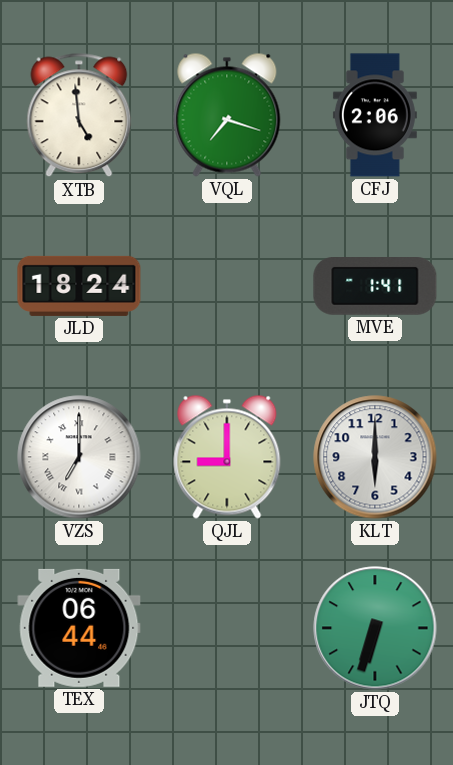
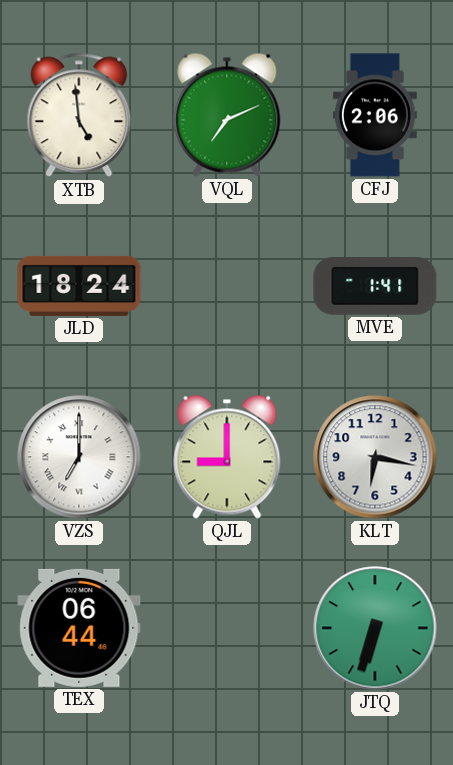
VQL: 7:18 -> 7:11 (227, 115)
KLT: 6:00 -> 6:17 (375, 457)
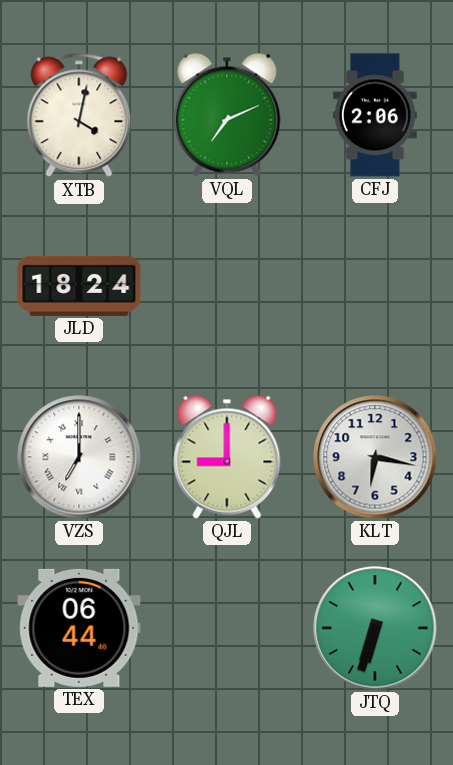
XTB: 4:59 -> 4:02 (79, 115)
MVE: 1:41 -> none (375, 287)
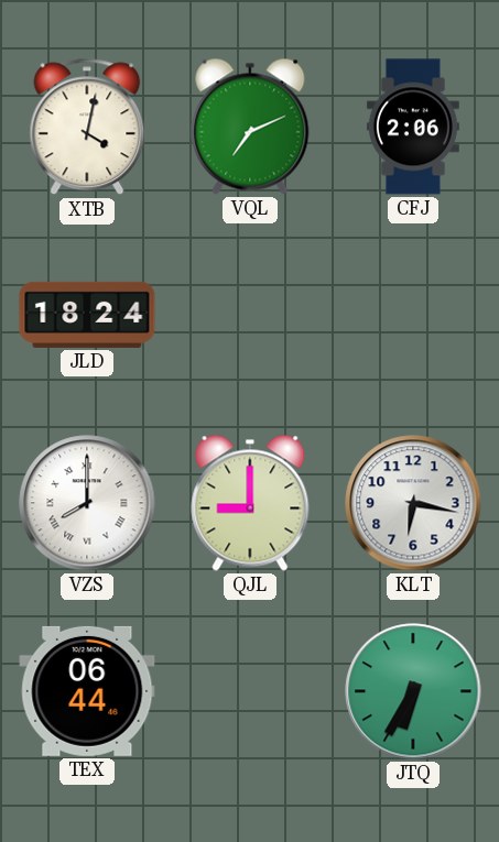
VZS: 7:00 -> 8:00 (87, 503)
JTQ: 6:33 -> 6:35 (413, 691)
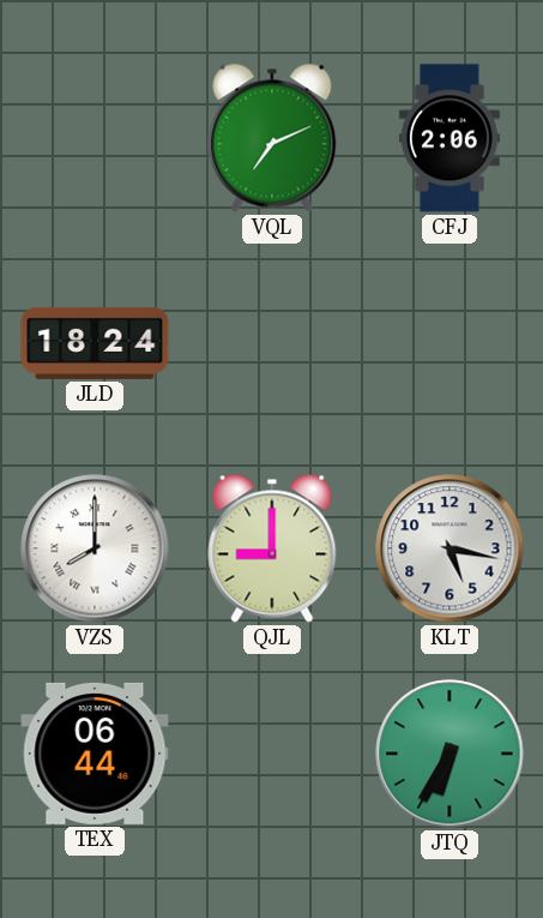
XTB: 4:02 -> none (87, 127)
KLT: 6:17 -> 5:17 (450, 548)
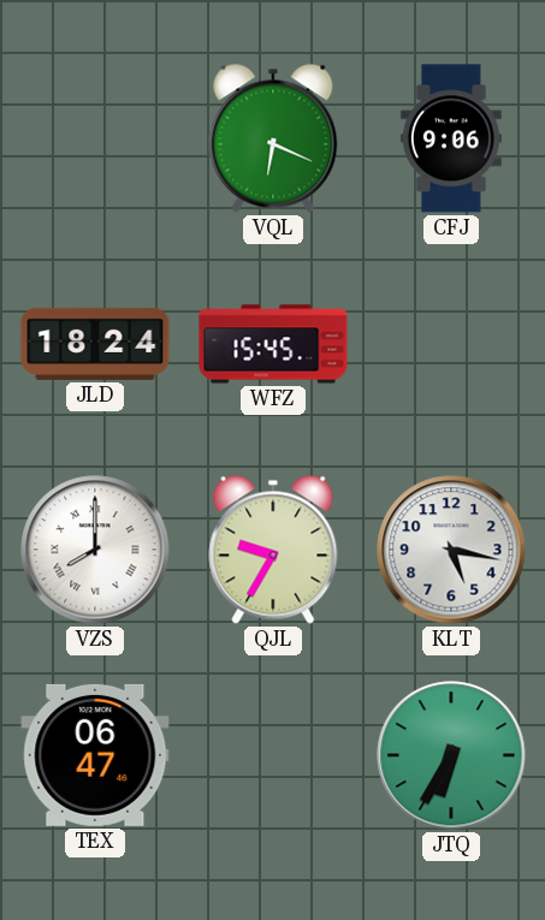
VQL: 7:11 -> 6:19 (273, 138)
CFJ: 2:06 -> 9:06 (451, 138)
WFZ: none -> 15:45 (273, 344)
QJL: 9:00 -> 9:35 (273, 550)
TEX: 06:44 -> 06:47 (95, 755)
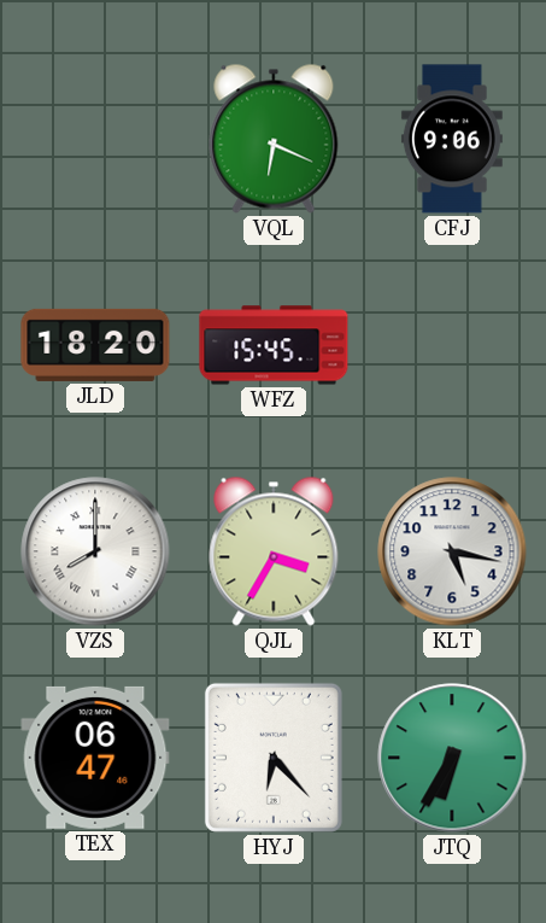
JLD: 18:24 -> 18:20 (95, 345)
QJL: 9:35 -> 3:35 (274, 551)
HYJ: none -> 6:23 (274, 758)
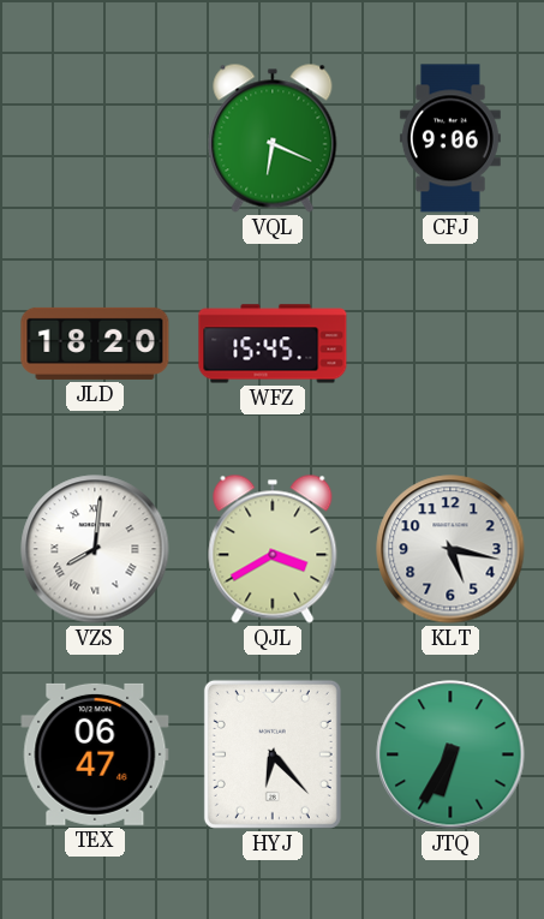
VZS: 8:00 -> 8:01 (95, 549)
QJL: 3:35 -> 3:40 (273, 549)
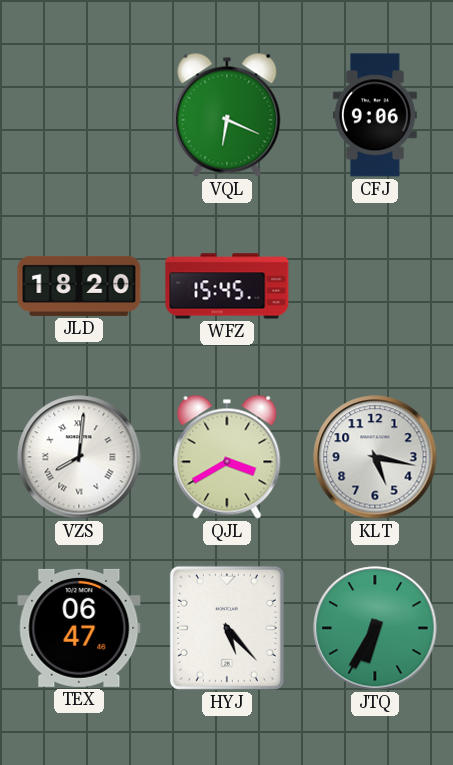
HYJ: 6:23 -> 5:23 (227, 628)
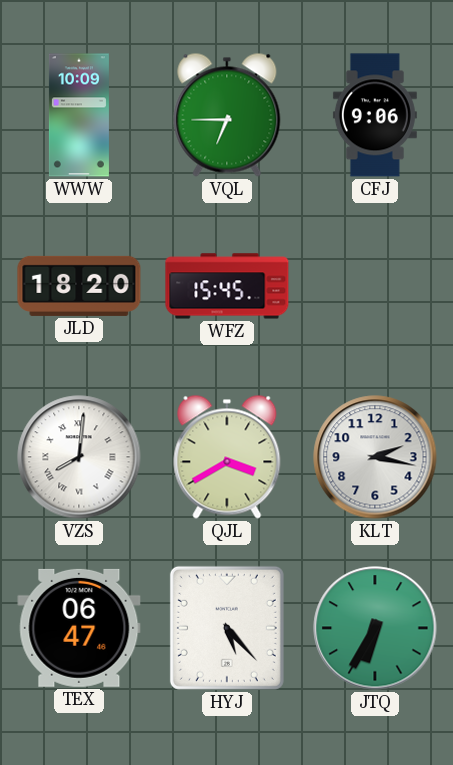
WWW: none -> 10:09 (79, 115)
VQL: 6:19 -> 6:45 (227, 115)
KLT: 5:17 -> 2:17 (375, 457)
